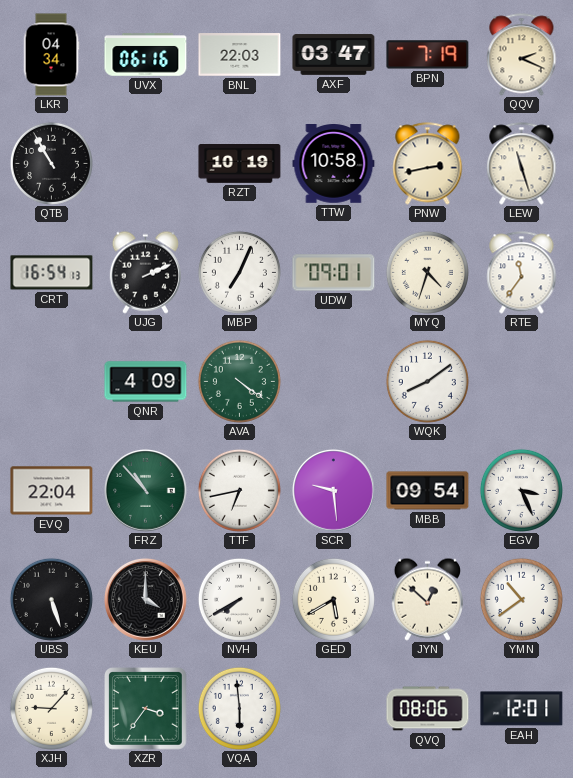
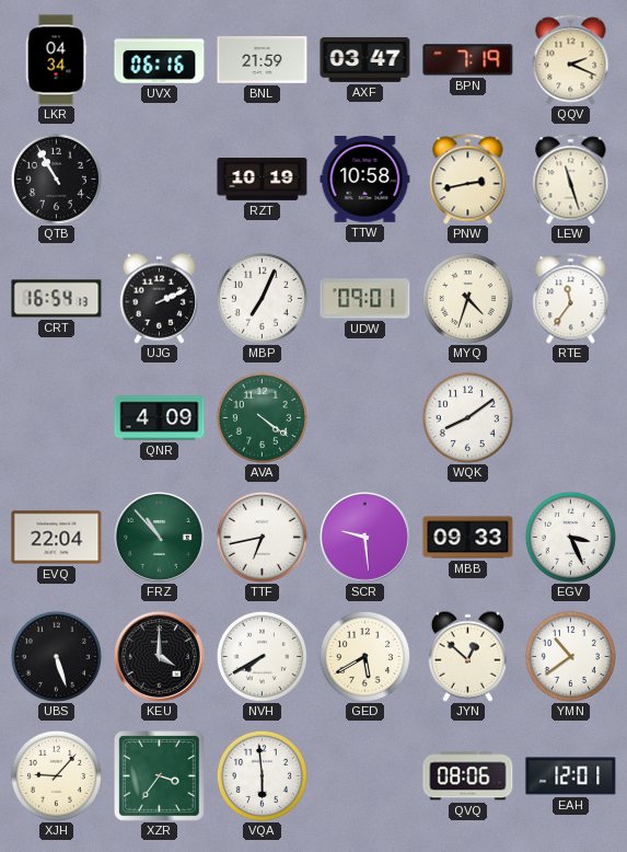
BNL: 22:03 -> 21:59 (263, 60)
MBB: 09:54 -> 09:33 (468, 538)
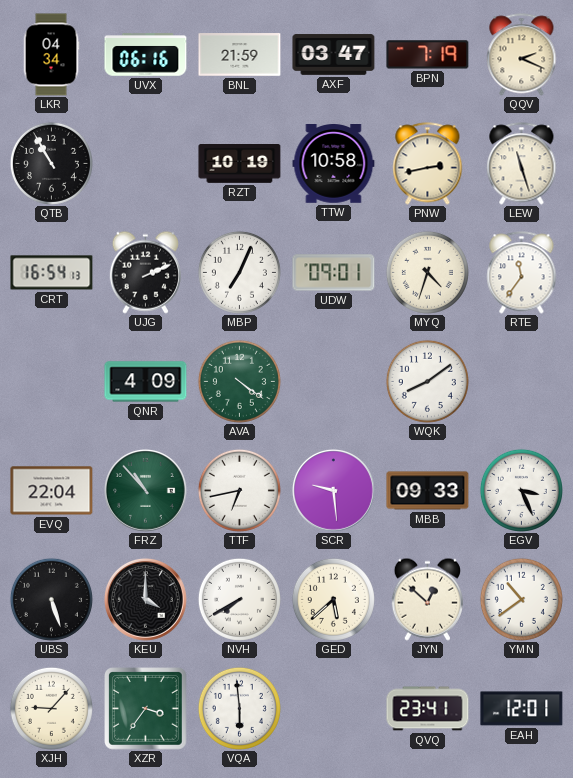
GED: 5:40 -> 5:38 (333, 599)
QVQ: 08:06 -> 23:41 (428, 709)
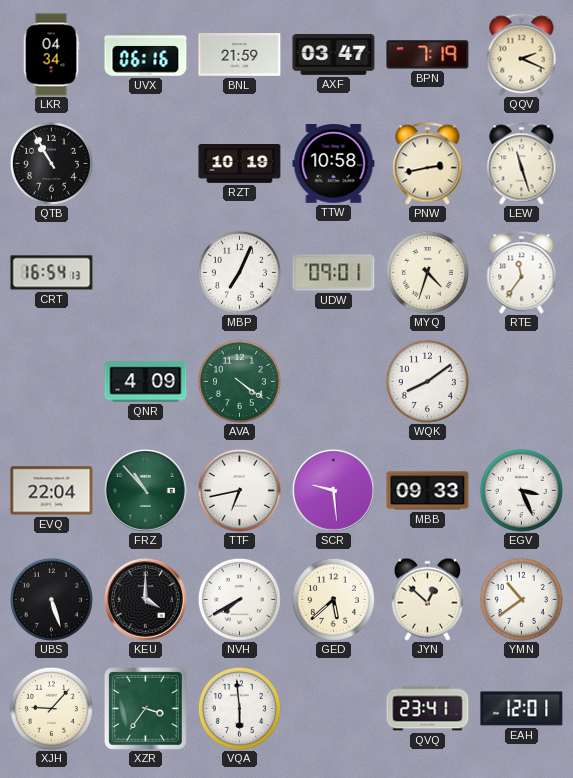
UJG: 2:11 -> none (145, 272)
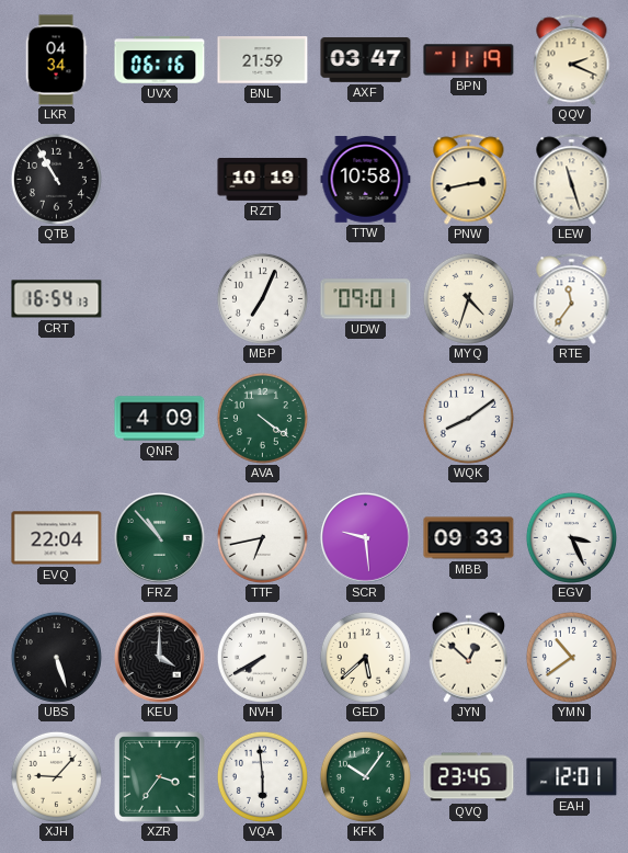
BPN: 7:19 -> 11:19 (469, 60)
KFK: none -> 10:06 (365, 776)
QVQ: 23:41 -> 23:45 (469, 777)
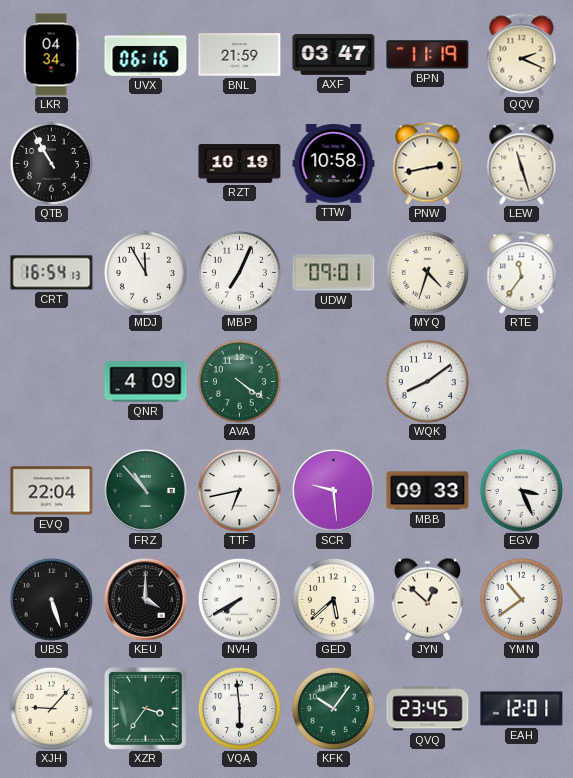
MDJ: none -> 11:55 (145, 272)
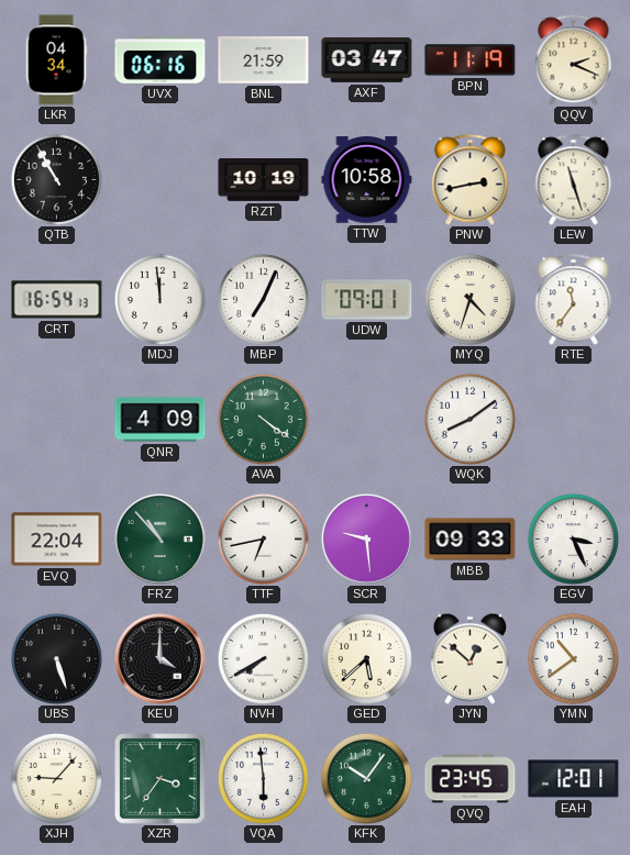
MDJ: 11:55 -> 11:59 (159, 299)
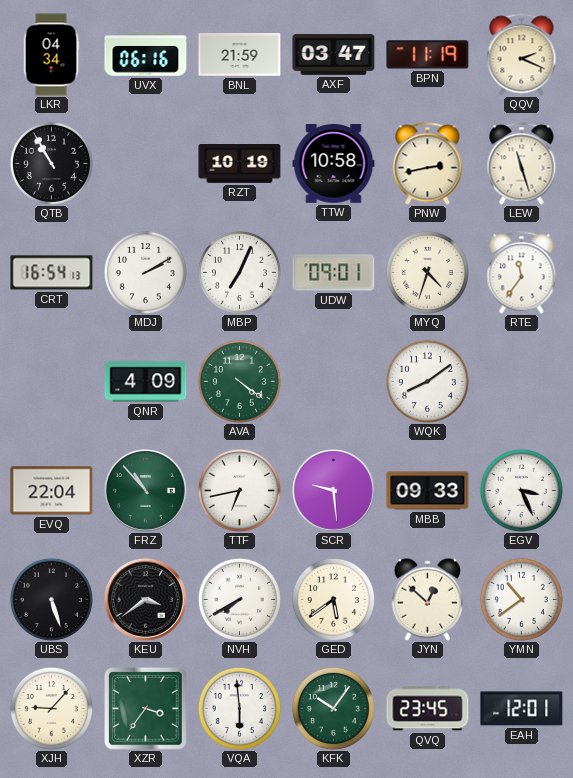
MDJ: 11:59 -> 2:10 (145, 272)
KEU: 4:00 -> 3:39 (145, 599)
GED: 5:38 -> 5:39 (333, 599)
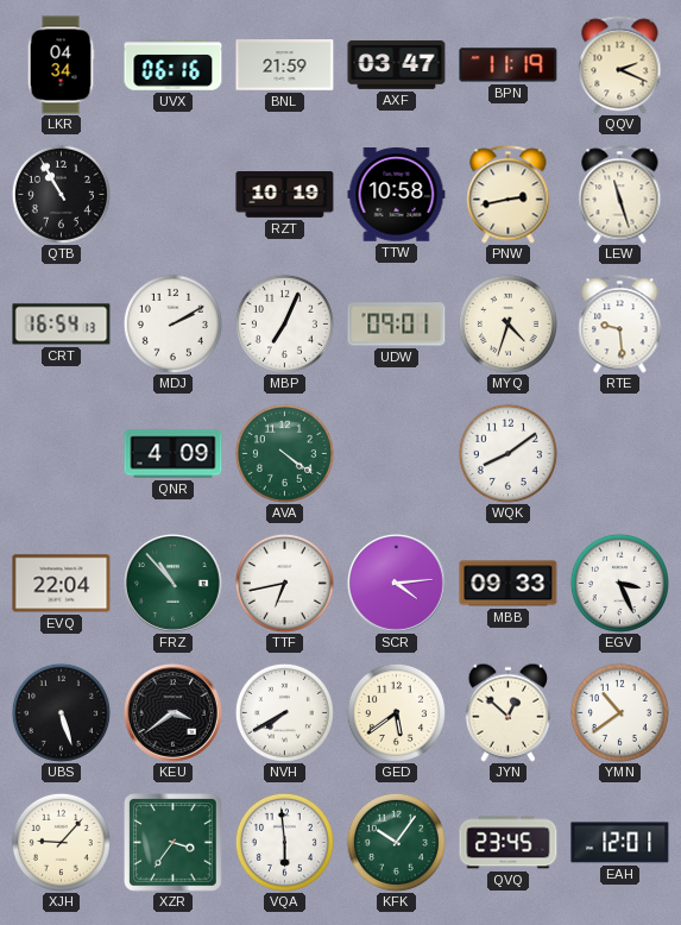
RTE: 11:36 -> 9:29 (620, 325)
SCR: 9:29 -> 4:14 (396, 583)
